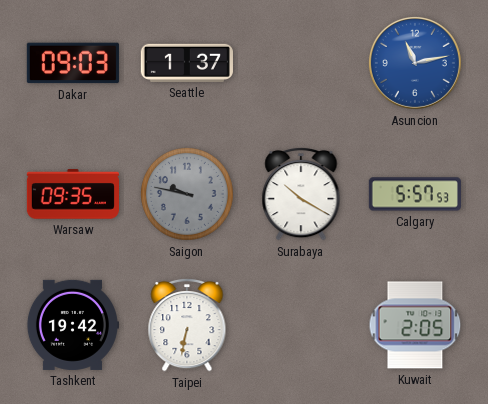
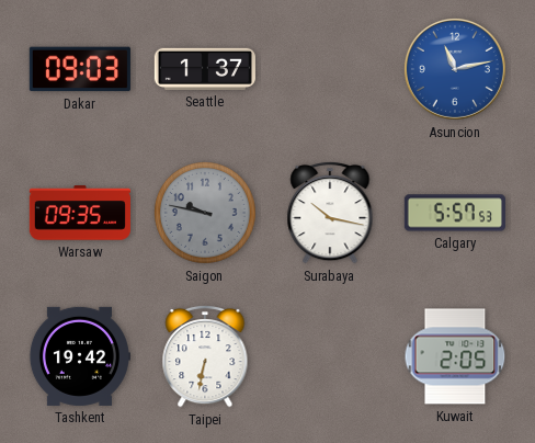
Surabaya: 10:20 -> 10:17 (330, 213)
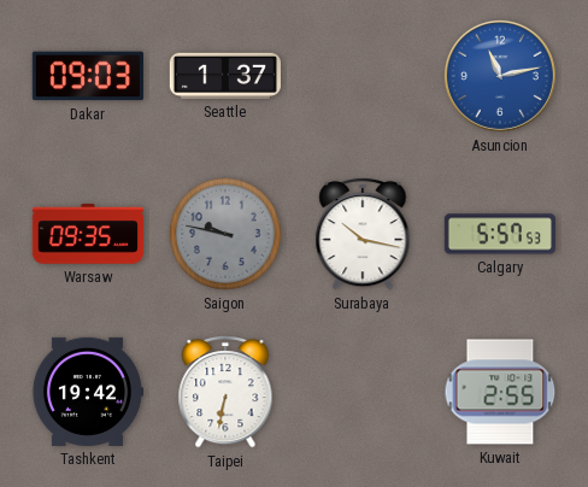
Kuwait: 2:05 -> 2:55 (500, 392)
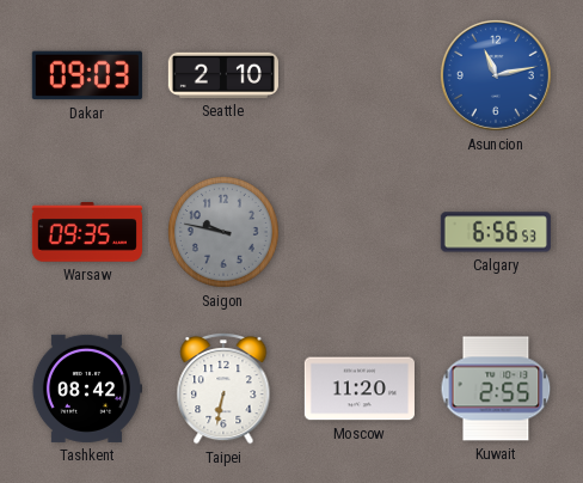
Seattle: 1:37 -> 2:10 (223, 75)
Surabaya: 10:17 -> none (363, 234)
Calgary: 5:57 -> 6:56 (496, 232)
Tashkent: 19:42 -> 08:42 (86, 389)
Moscow: none -> 11:20 (360, 389)
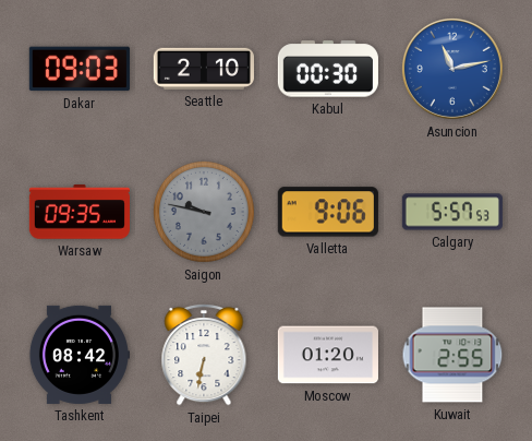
Kabul: none -> 00:30 (328, 69)
Valletta: none -> 9:06 (328, 212)
Calgary: 6:56 -> 5:57 (452, 212)
Moscow: 11:20 -> 01:20 (328, 355)
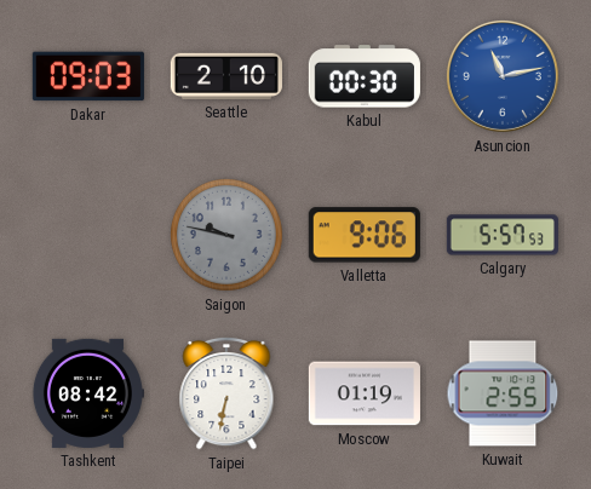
Warsaw: 09:35 -> none (80, 212)
Moscow: 01:20 -> 01:19 (365, 393)
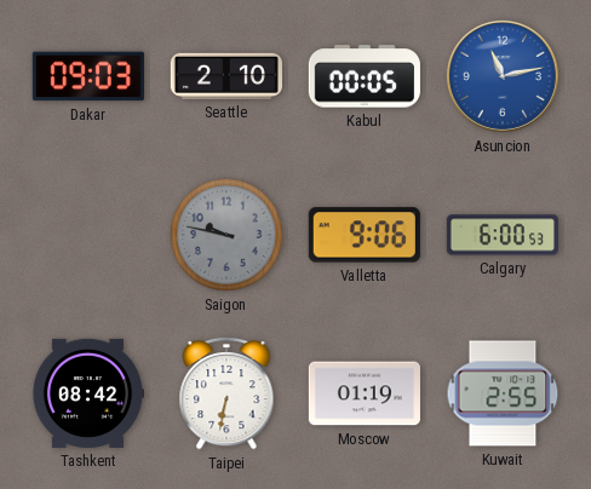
Kabul: 00:30 -> 00:05 (365, 76)
Calgary: 5:57 -> 6:00 (503, 235)
